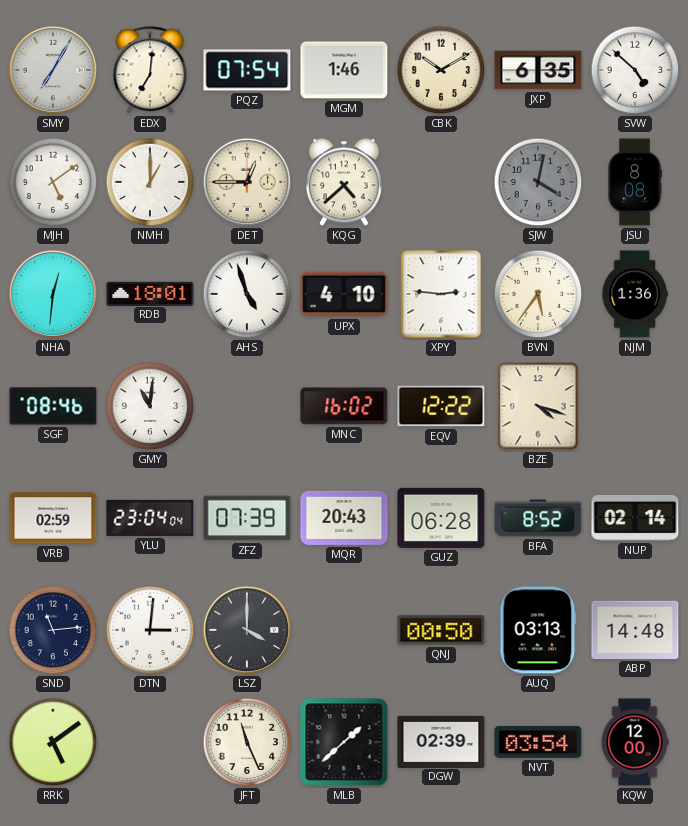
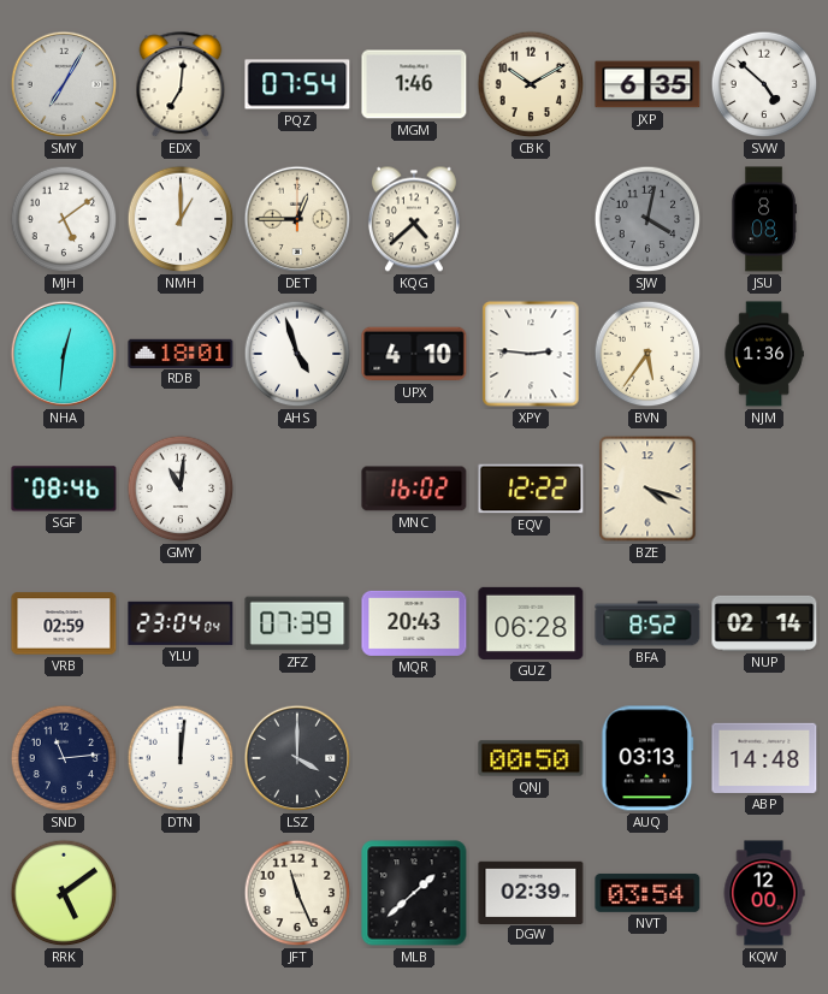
DTN: 3:01 -> 12:01 (181, 758)
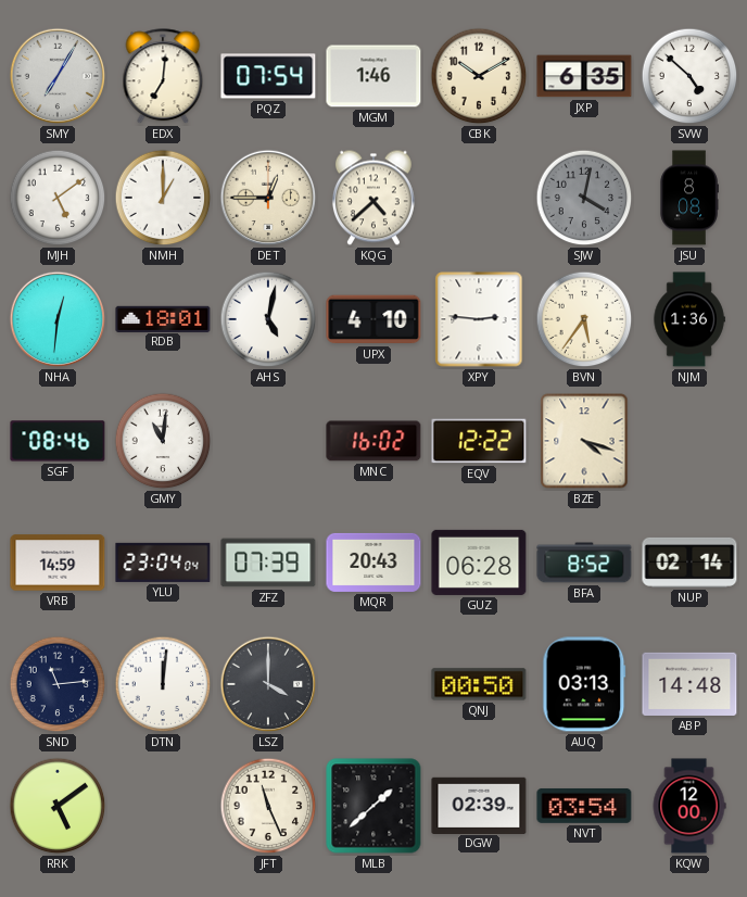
AHS: 4:57 -> 5:02 (268, 319)
VRB: 02:59 -> 14:59 (58, 563)
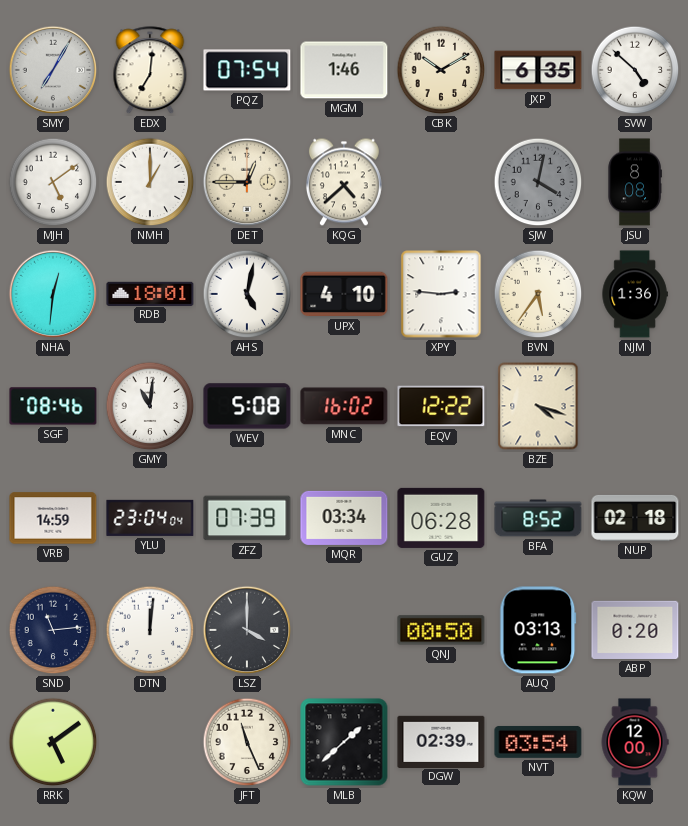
WEV: none -> 5:08 (247, 406)
MQR: 20:43 -> 03:34 (344, 518)
NUP: 02:14 -> 02:18 (635, 518)
ABP: 14:48 -> 0:20 (635, 630)
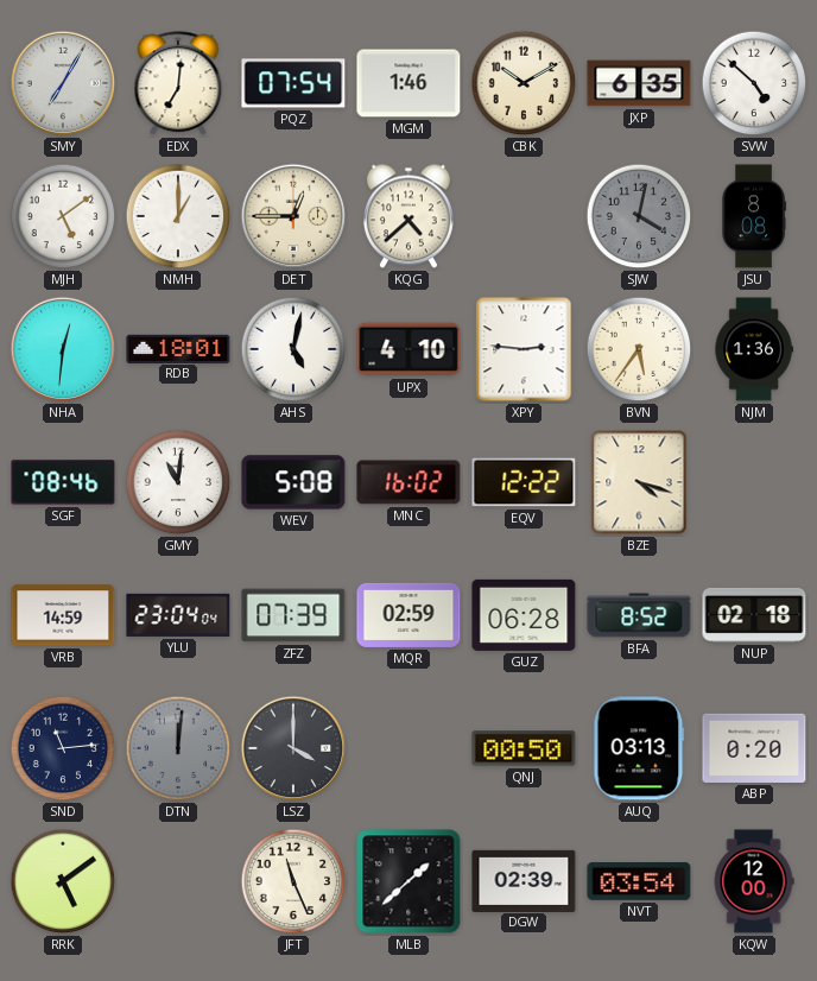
MQR: 03:34 -> 02:59 (408, 615)
DTN dial: white -> grey (178, 748)
